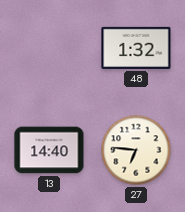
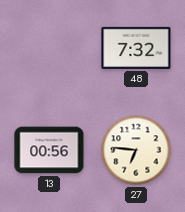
48: 1:32 -> 7:32 (136, 48)
13: 14:40 -> 00:56 (49, 150)
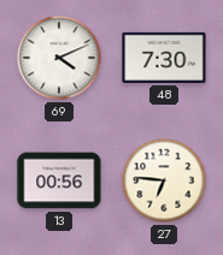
69: none -> 4:11 (59, 58)
48: 7:32 -> 7:30 (164, 58)
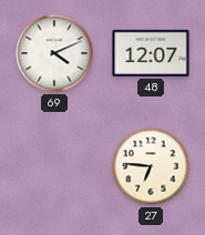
48: 7:30 -> 12:07 (151, 53)
13: 00:56 -> none (59, 180)
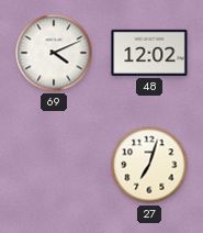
48: 12:07 -> 12:02 (149, 53)
27: 6:46 -> 7:03 (149, 165)
